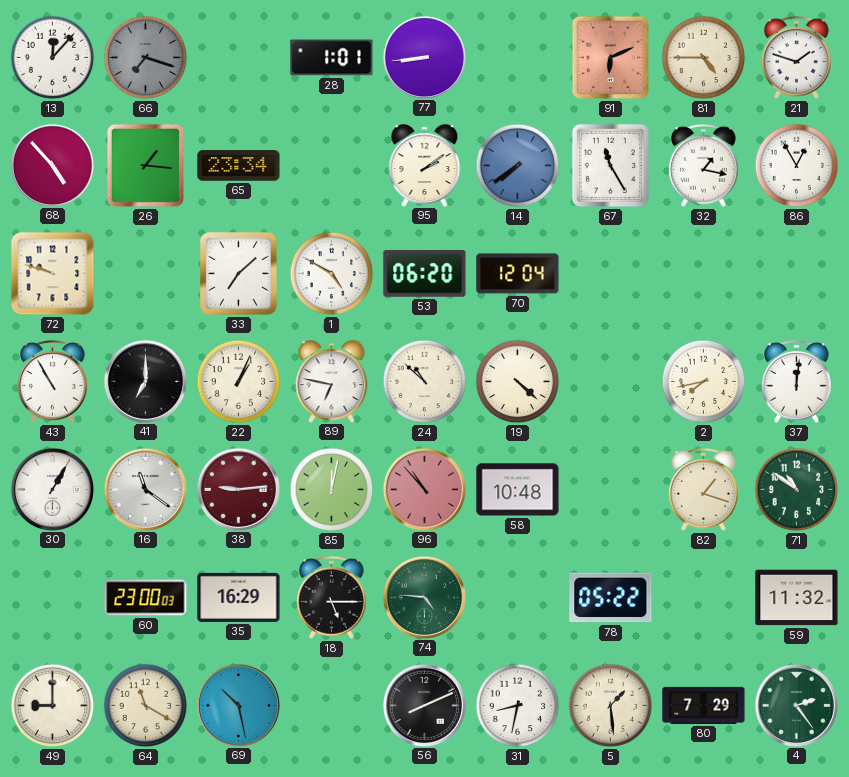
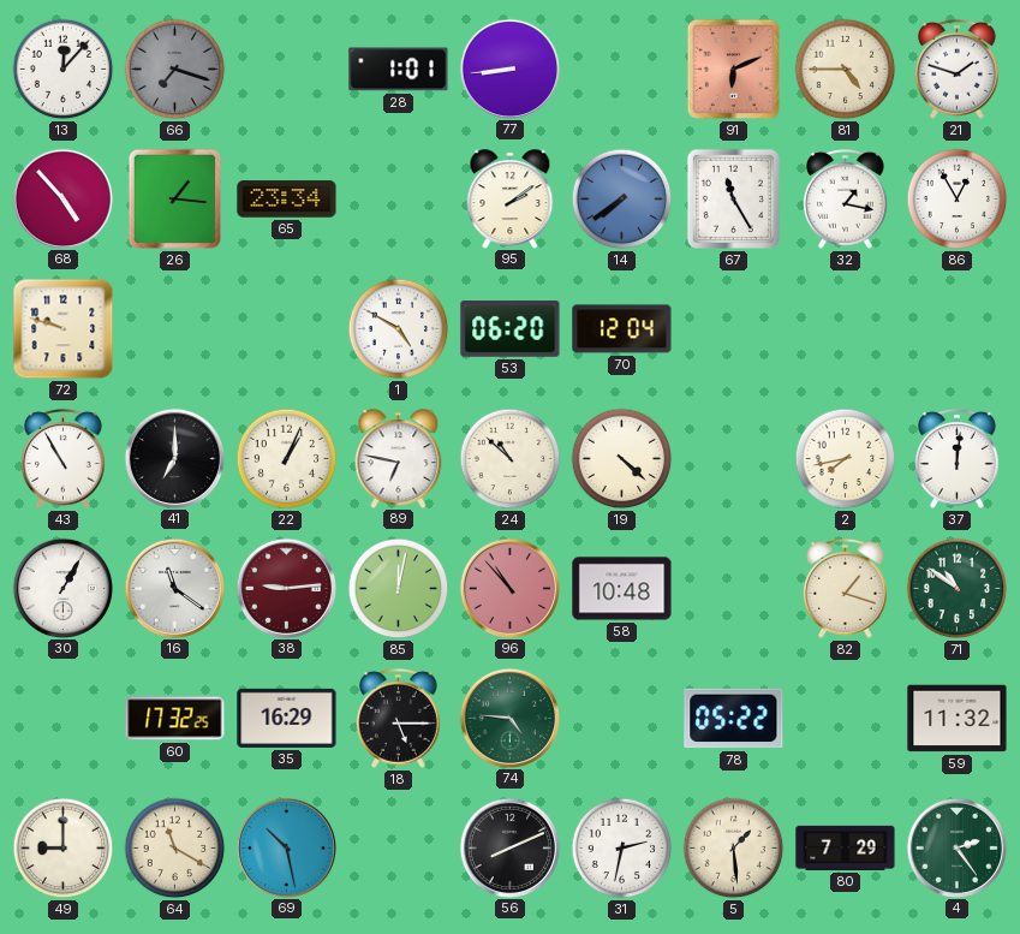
33: 7:08 -> none (239, 274)
60: 23:00 -> 17:32 (175, 719)
31: 8:32 -> 2:32 (622, 849)
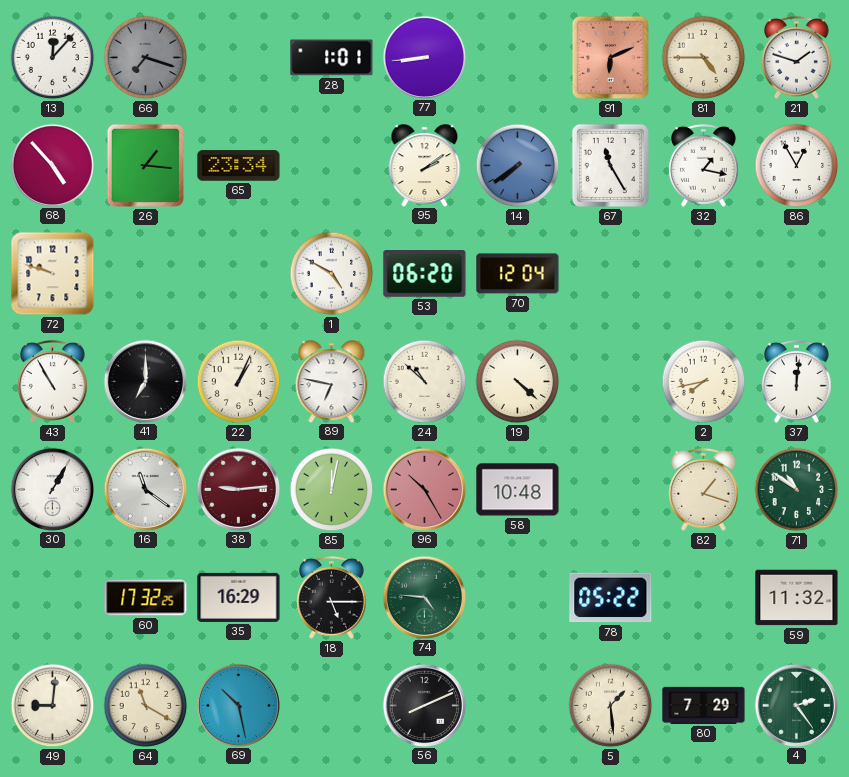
96: 10:53 -> 10:25 (424, 489)
49: 9:00 -> 9:01 (53, 706)
31: 2:32 -> none (622, 849)
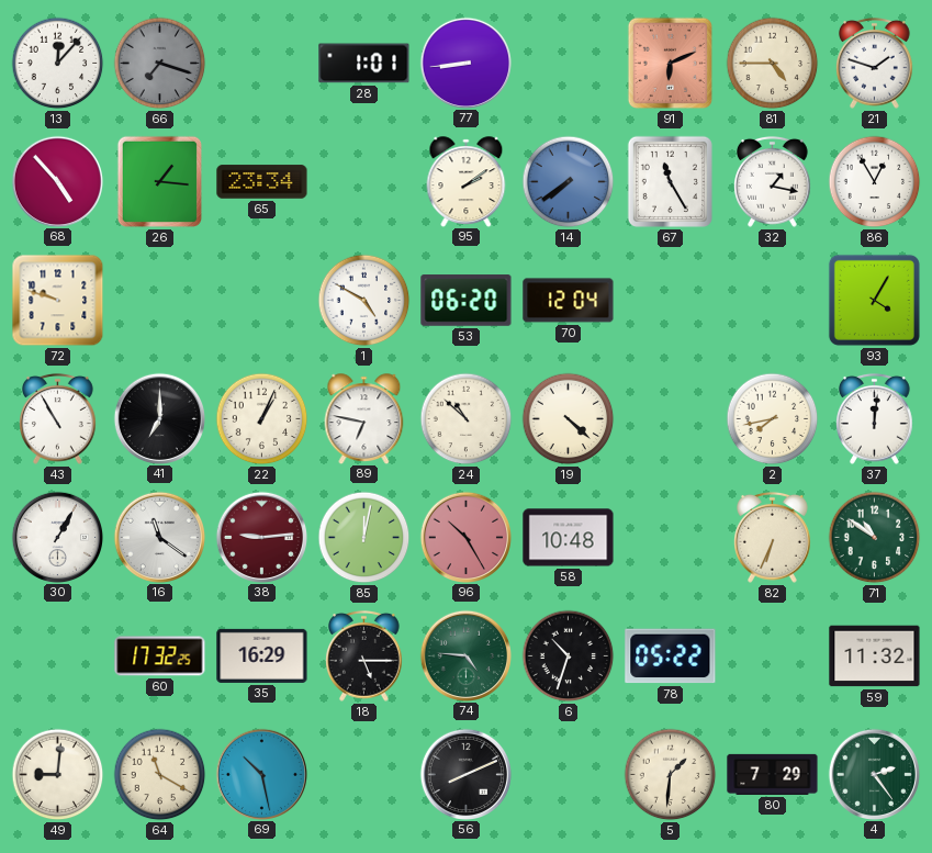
93: none -> 4:05 (874, 300)
82: 1:18 -> 6:34 (773, 537)
6: none -> 10:33 (569, 656)
5: 1:29 -> 1:31 (671, 775)
